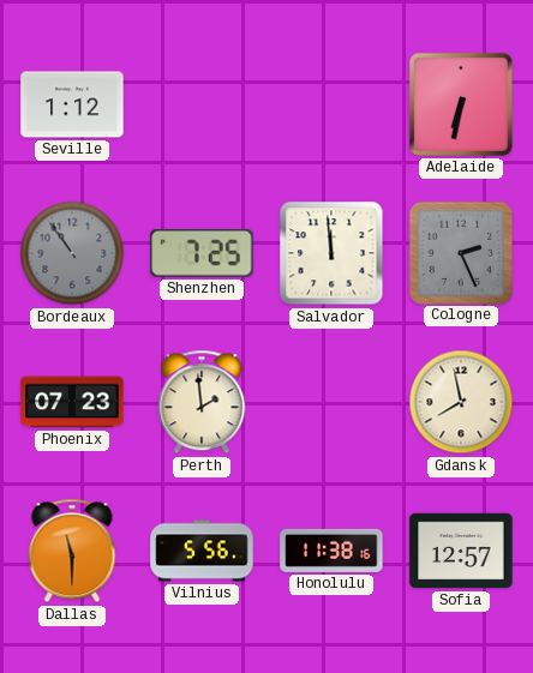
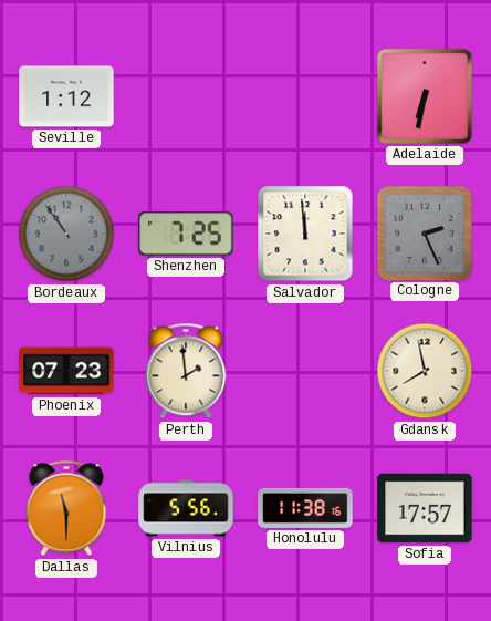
Sofia: 12:57 -> 17:57 (425, 508)
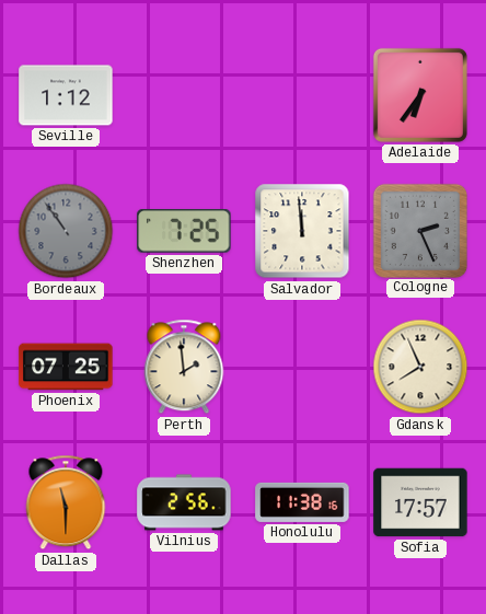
Adelaide: 6:32 -> 6:36 (420, 95)
Phoenix: 07:23 -> 07:25 (66, 367)
Gdansk: 7:58 -> 7:56 (420, 367)
Vilnius: 5:56 -> 2:56 (184, 502)
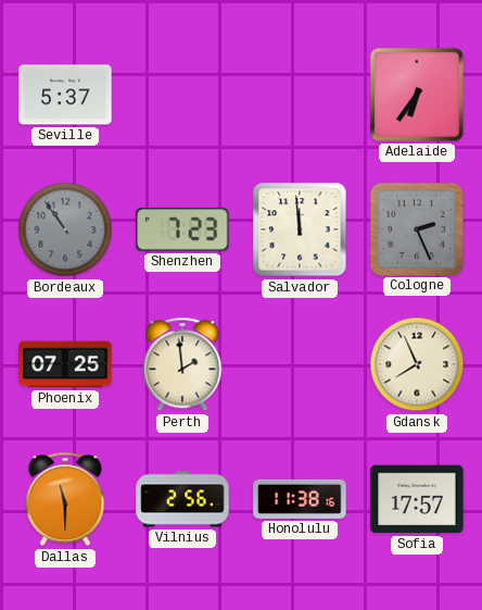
Seville: 1:12 -> 5:37 (65, 95)
Shenzhen: 7:25 -> 7:23 (182, 231)
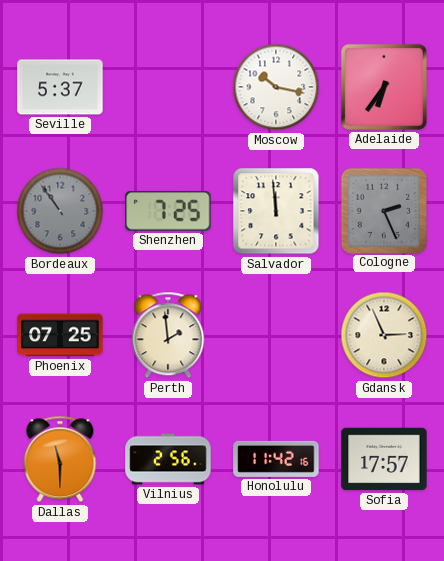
Moscow: none -> 10:17 (276, 87)
Shenzhen: 7:23 -> 7:25 (168, 212)
Gdansk: 7:56 -> 2:56 (384, 335)
Honolulu: 11:38 -> 11:42 (276, 459)
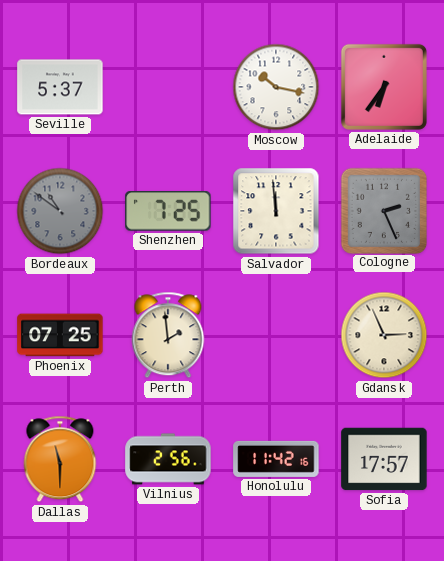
Bordeaux: 10:54 -> 10:51 (60, 211)
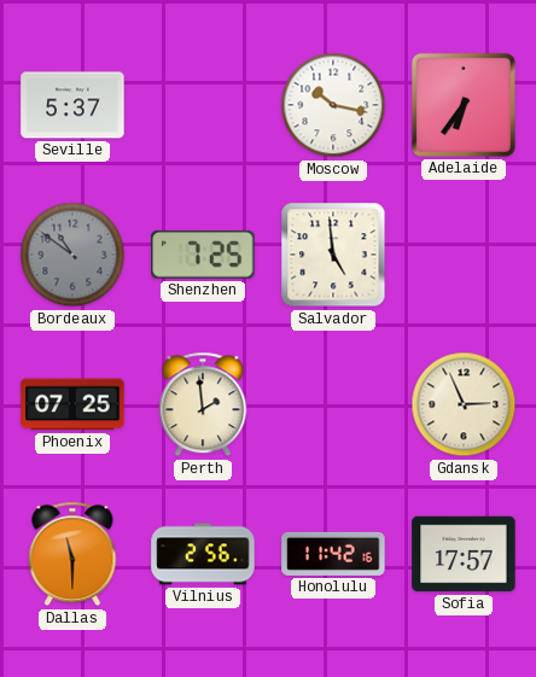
Salvador: 11:59 -> 4:59 (333, 255)
Cologne: 2:26 -> none (383, 210)
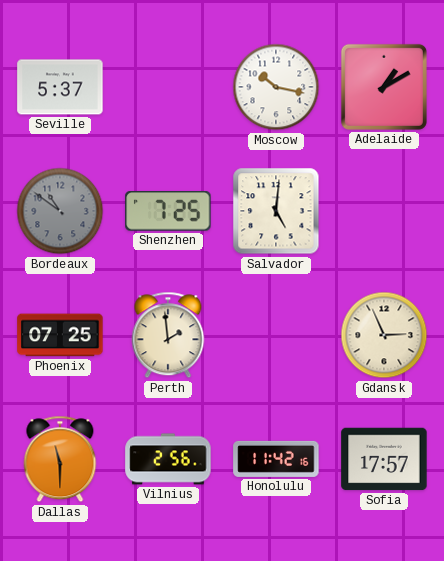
Adelaide: 6:36 -> 1:10 (384, 87)
Salvador: 4:59 -> 5:01 (276, 211)
